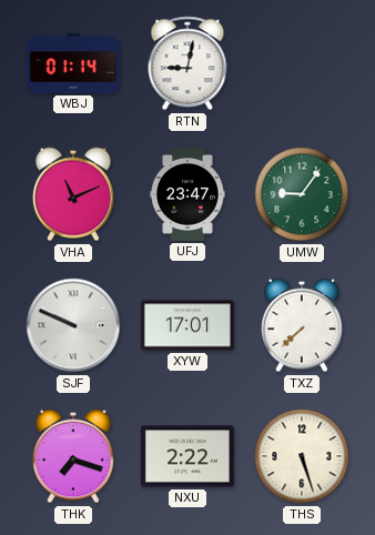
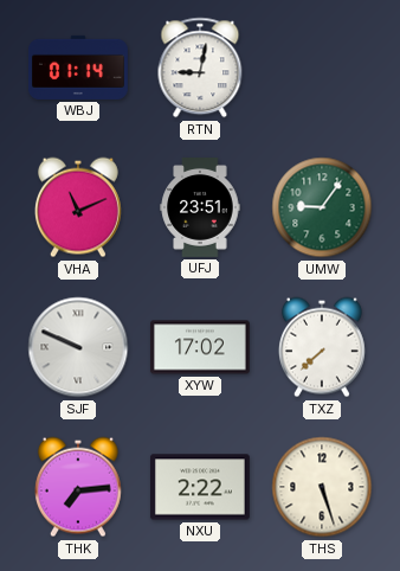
UFJ: 23:47 -> 23:51 (200, 208)
XYW: 17:01 -> 17:02 (200, 347)
THK: 7:18 -> 7:14 (78, 487)
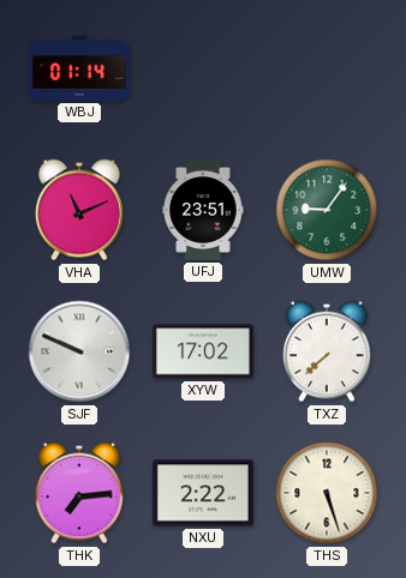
RTN: 9:02 -> none (200, 68)
